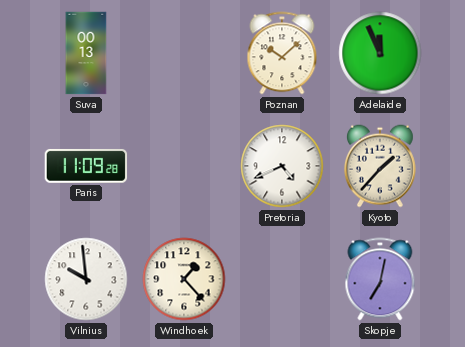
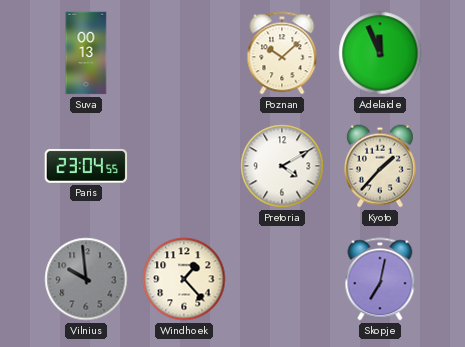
Paris: 11:09 -> 23:04 (86, 166)
Pretoria: 4:41 -> 4:10 (282, 166)
Vilnius dial: white -> grey (86, 279)
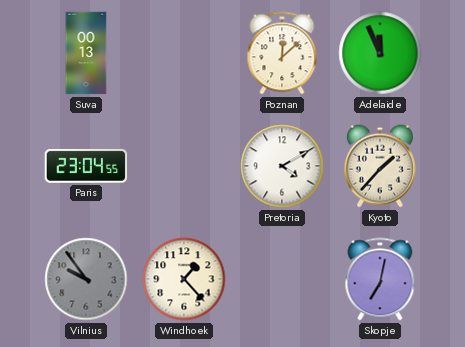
Poznan: 10:08 -> 12:08 (282, 53)
Vilnius: 9:59 -> 9:54 (86, 279)
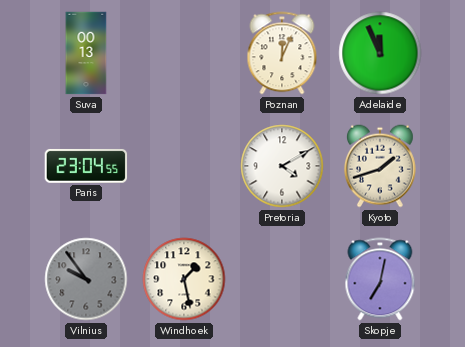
Poznan: 12:08 -> 12:04 (282, 53)
Kyoto: 1:37 -> 1:42 (380, 166)
Windhoek: 1:23 -> 1:28 (184, 279)
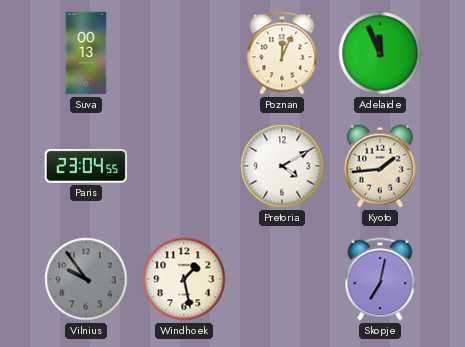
Kyoto: 1:42 -> 1:44 (380, 166)
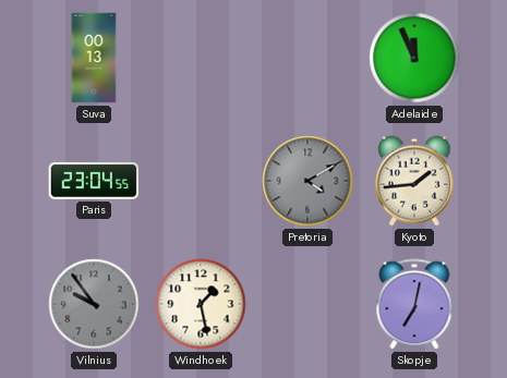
Poznan: 12:04 -> none (282, 53)
Pretoria dial: white -> grey (307, 181)
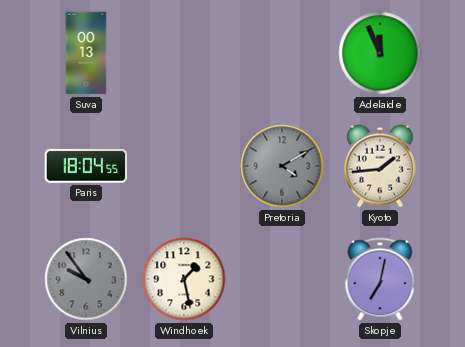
Paris: 23:04 -> 18:04 (86, 166)
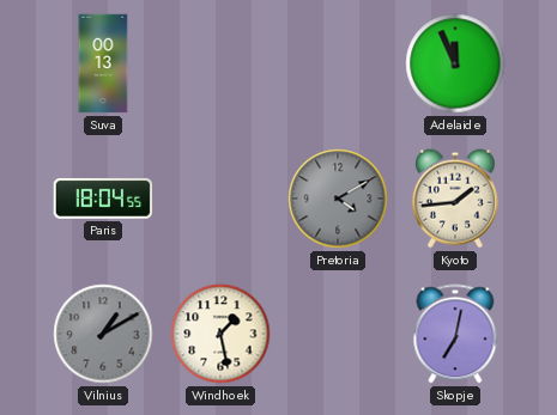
Vilnius: 9:54 -> 1:10 (103, 334)
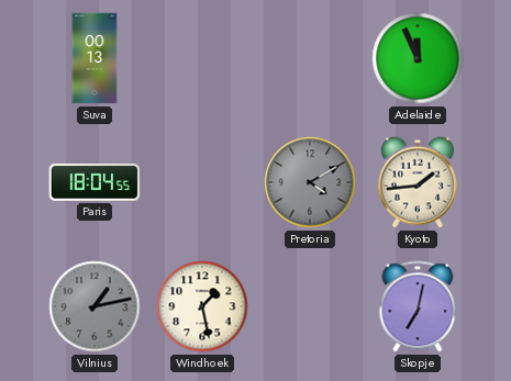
Vilnius: 1:10 -> 1:13 (95, 306)
